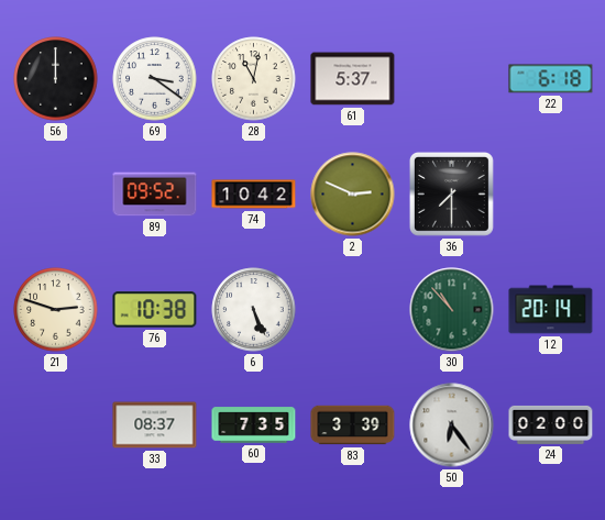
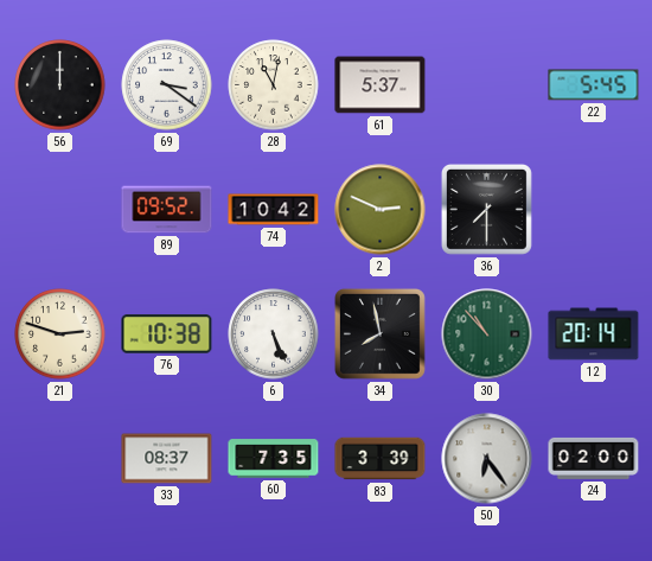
22: 6:18 -> 5:45 (594, 85)
34: none -> 7:58 (379, 333)
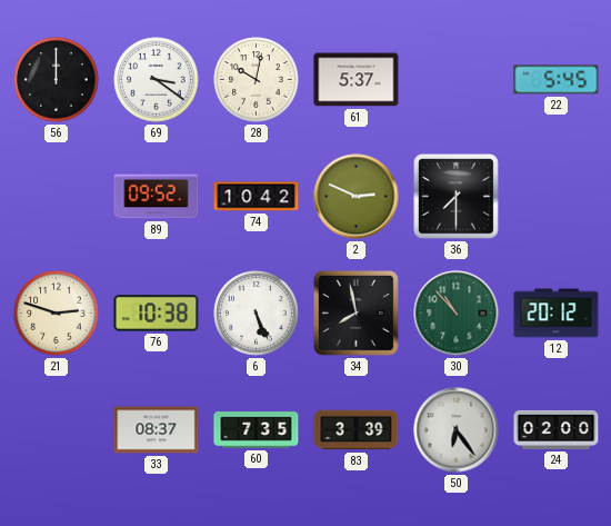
28: 11:02 -> 10:02 (257, 80)
12: 20:14 -> 20:12 (557, 314)
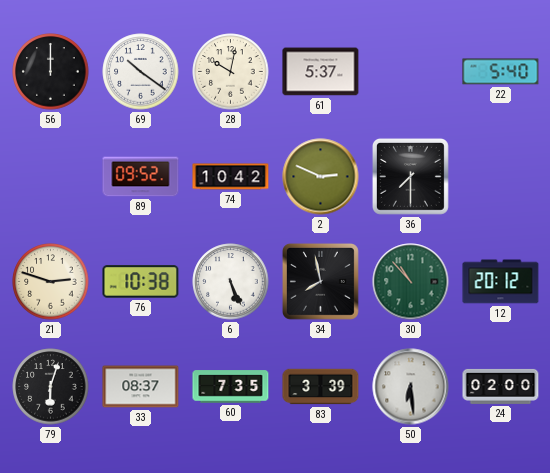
69: 3:21 -> 10:21 (141, 72)
22: 5:45 -> 5:40 (501, 72)
79: none -> 6:03 (51, 387)
50: 6:24 -> 6:29 (411, 387)
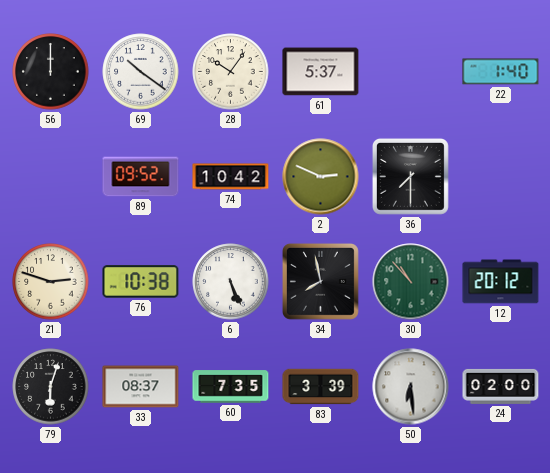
28: 10:02 -> 10:06 (231, 72)
22: 5:40 -> 1:40 (501, 72)
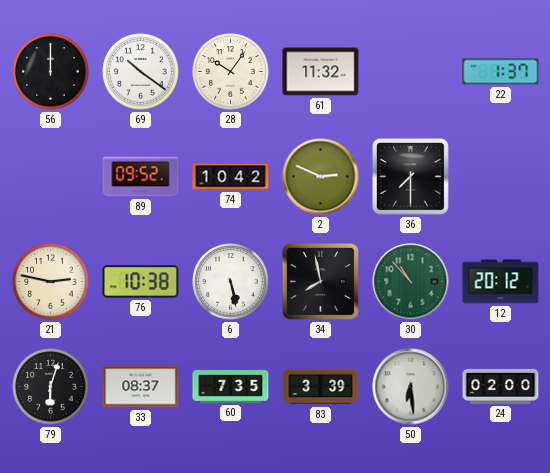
61: 5:37 -> 11:32 (321, 72)
22: 1:40 -> 1:37 (501, 72)
21: 2:48 -> 2:47 (51, 282)
6: 5:26 -> 5:28 (231, 282)
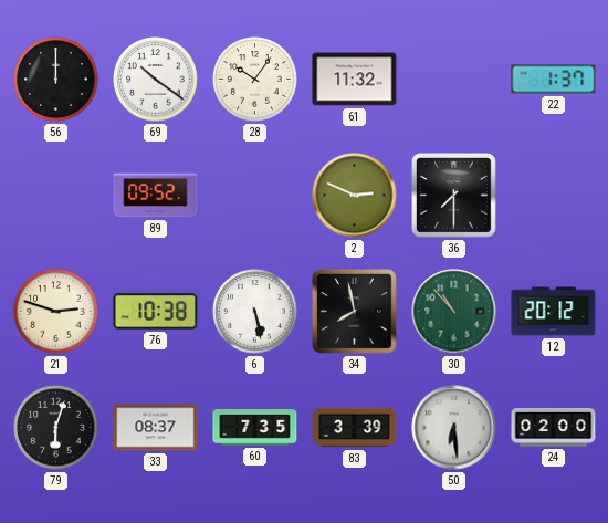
74: 10:42 -> none (231, 177)
21: 2:47 -> 2:48 (56, 312)
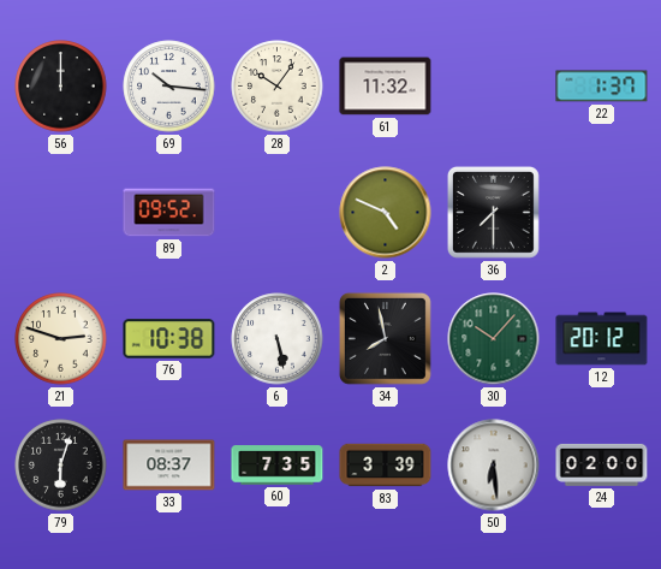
69: 10:21 -> 10:16 (169, 87)
2: 2:49 -> 4:49 (386, 213)
30: 10:53 -> 10:07 (494, 339)
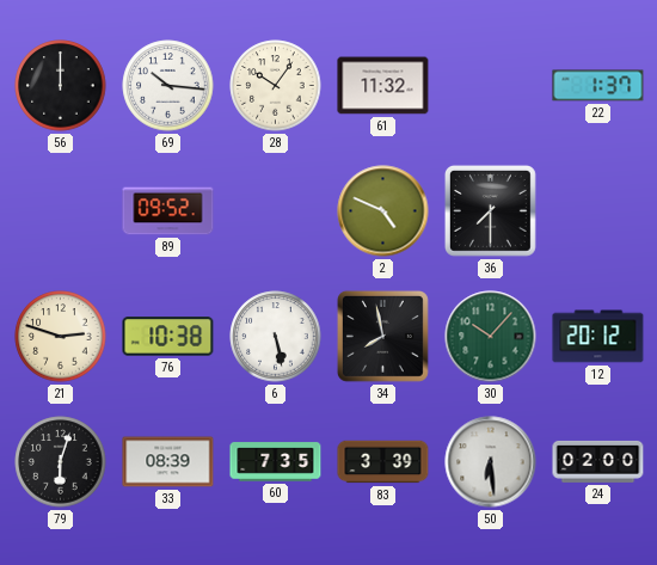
33: 08:37 -> 08:39 (168, 462)
